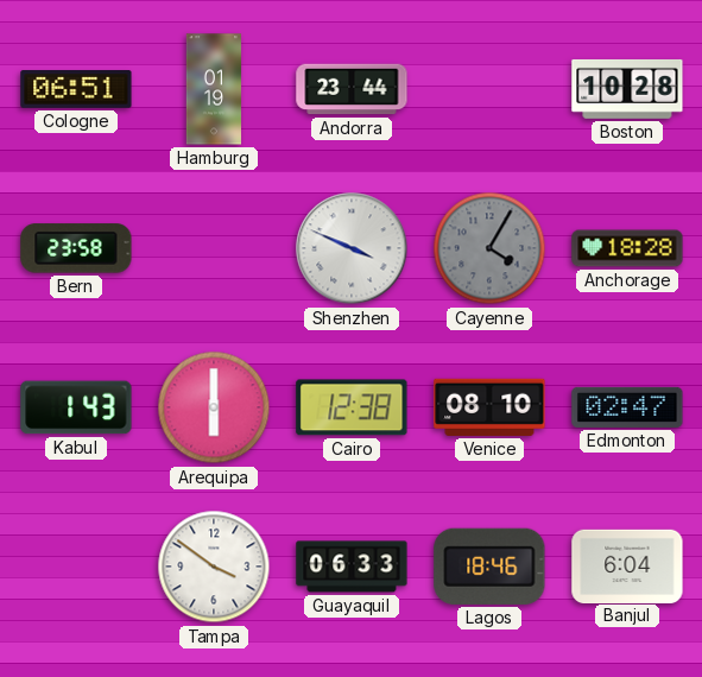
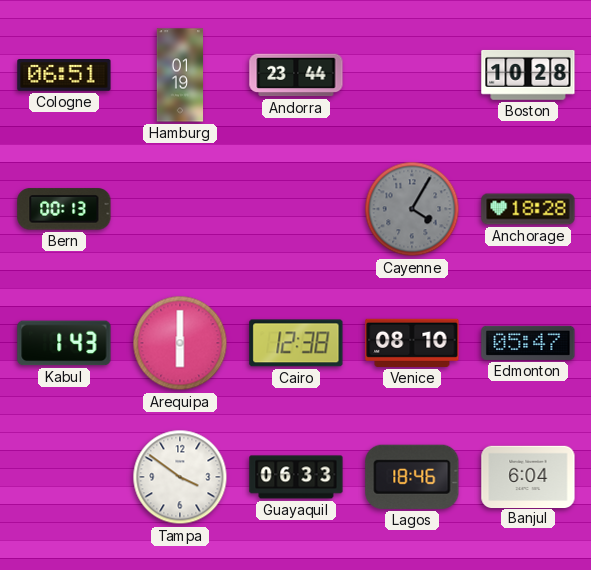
Bern: 23:58 -> 00:13 (64, 209)
Shenzhen: 3:49 -> none (352, 248)
Edmonton: 02:47 -> 05:47 (528, 343)
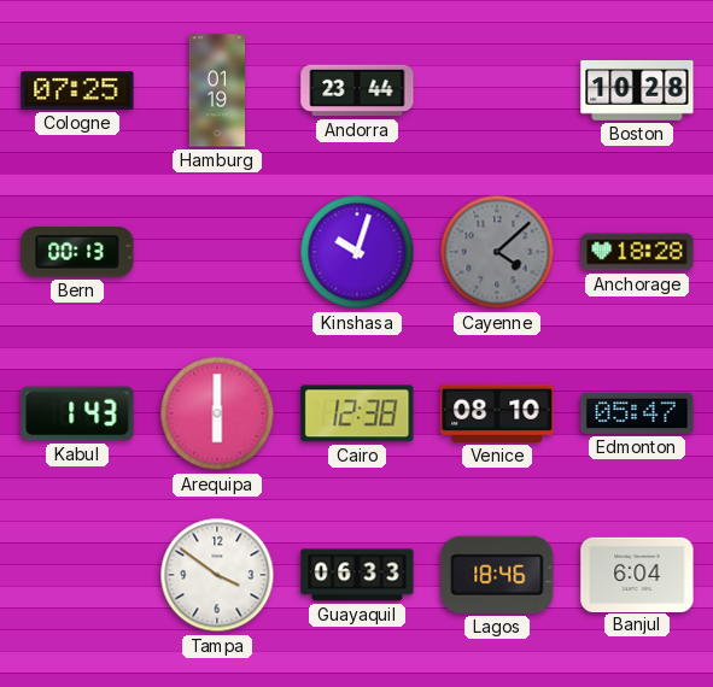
Cologne: 06:51 -> 07:25 (77, 92)
Kinshasa: none -> 10:03 (357, 252)
Cayenne: 4:05 -> 4:08 (497, 252)
